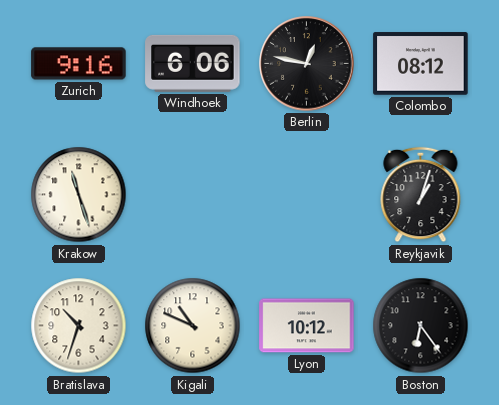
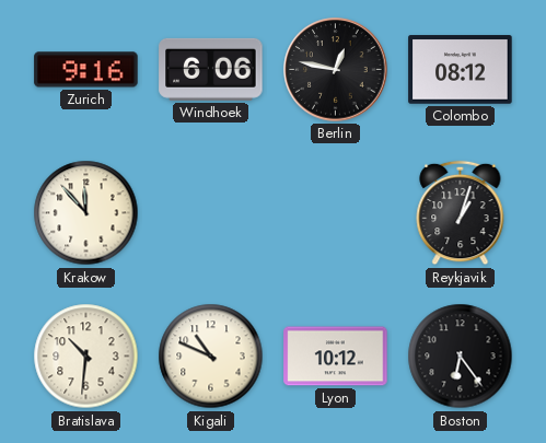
Krakow: 11:27 -> 11:53 (86, 213)
Bratislava: 10:33 -> 10:31 (86, 357)
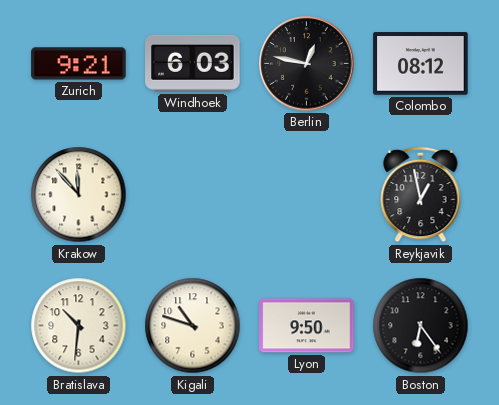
Zurich: 9:16 -> 9:21 (79, 64)
Windhoek: 6:06 -> 6:03 (193, 63)
Reykjavik: 1:03 -> 12:58 (421, 195)
Kigali: 10:49 -> 10:48 (193, 326)
Lyon: 10:12 -> 9:50 (307, 326)
